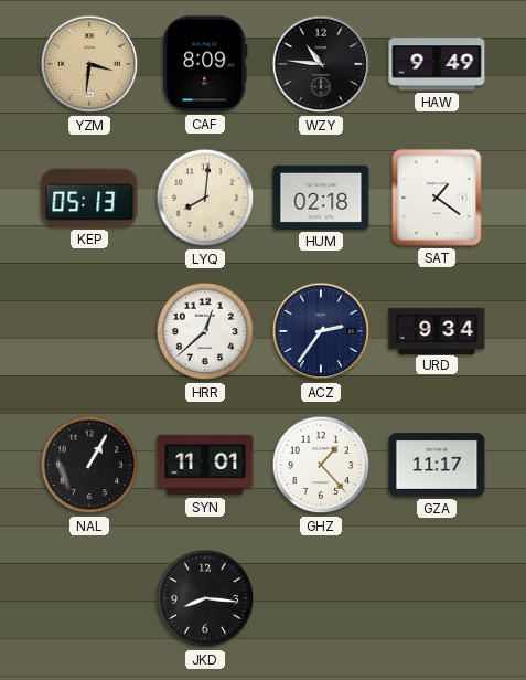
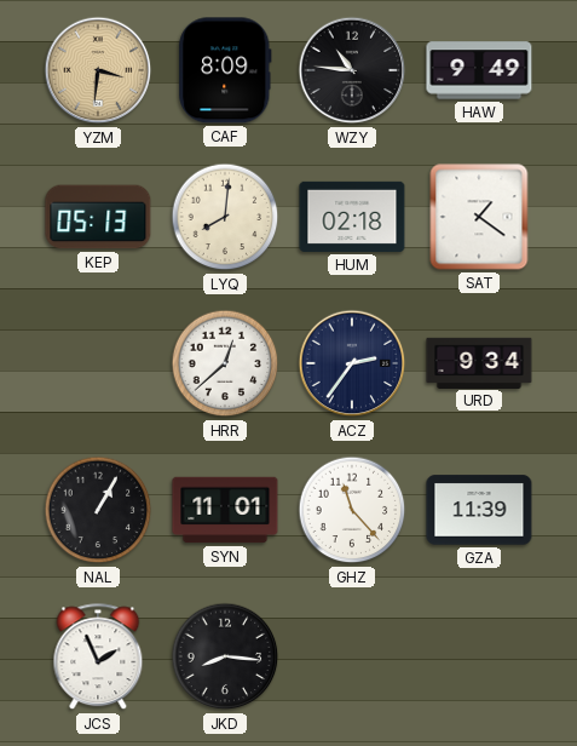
GHZ: 1:23 -> 11:23 (352, 510)
GZA: 11:17 -> 11:39 (479, 510)
JCS: none -> 1:56 (98, 658)
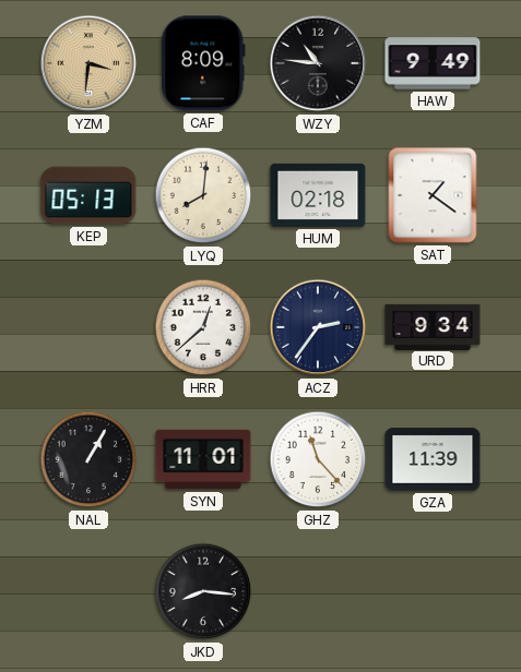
JCS: 1:56 -> none (98, 658)
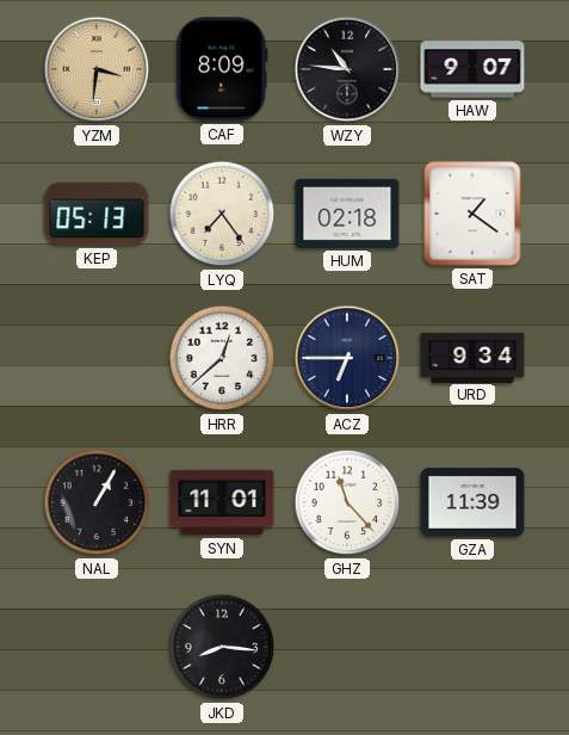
HAW: 9:49 -> 9:07 (472, 69)
LYQ: 8:01 -> 7:24 (222, 214)
ACZ: 2:36 -> 6:45 (347, 358)
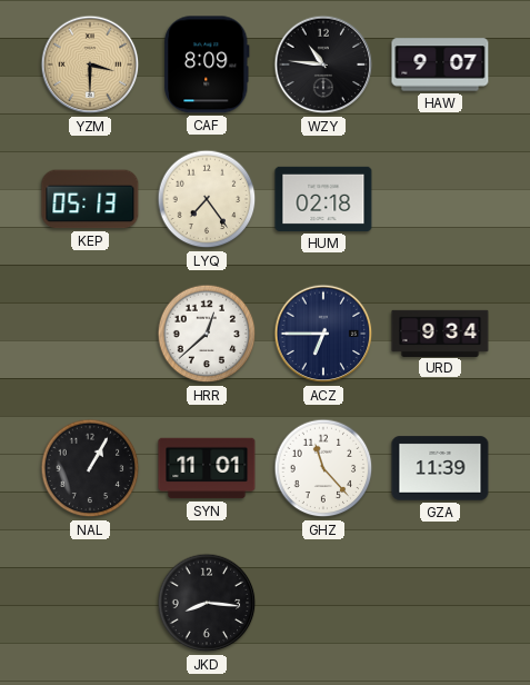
YZM: 3:31 -> 3:30 (90, 64)
SAT: 1:21 -> none (472, 214)
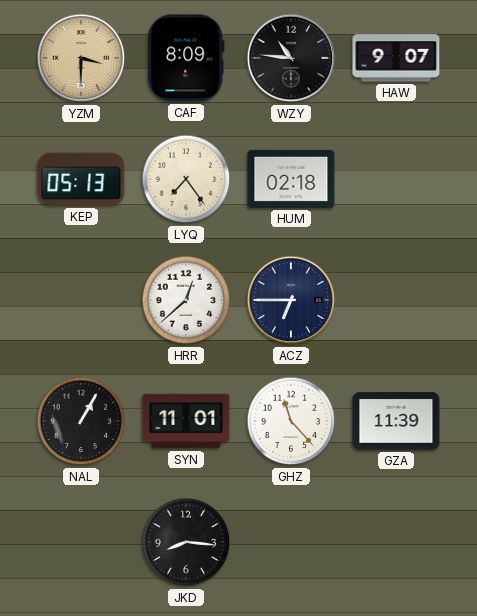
URD: 9:34 -> none (440, 332)
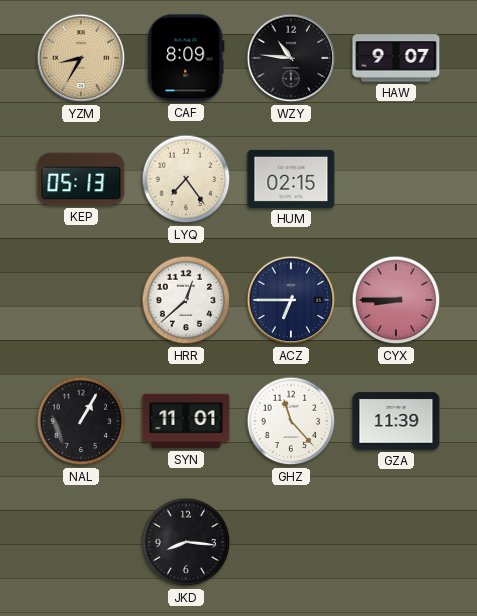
YZM: 3:30 -> 8:35 (81, 58)
HUM: 02:18 -> 02:15 (291, 179)
CYX: none -> 8:45 (396, 300)
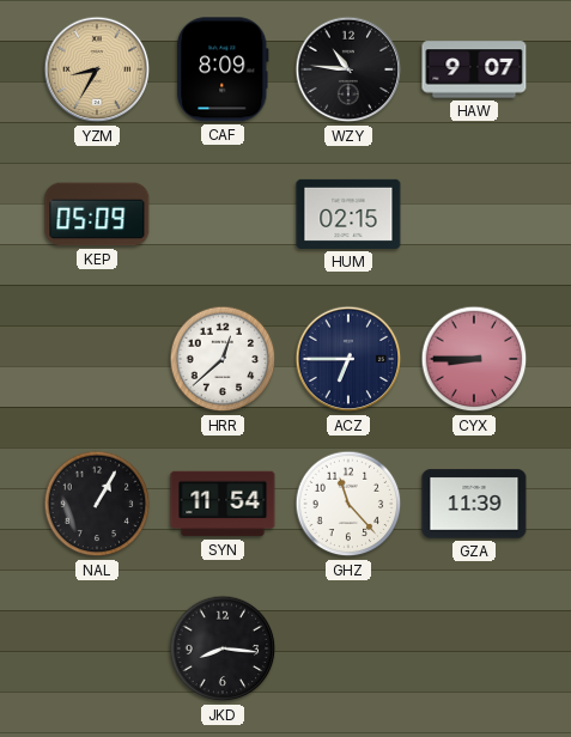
KEP: 05:13 -> 05:09 (97, 214)
LYQ: 7:24 -> none (186, 179)
SYN: 11:01 -> 11:54 (223, 504)
